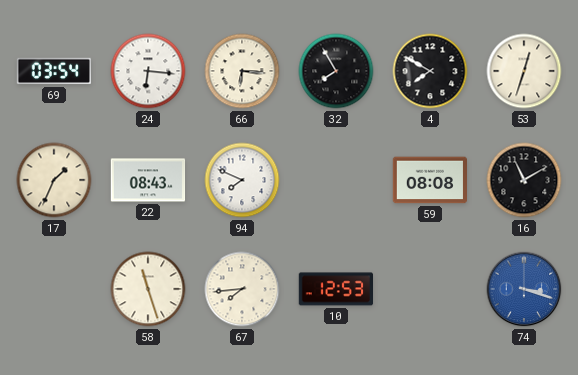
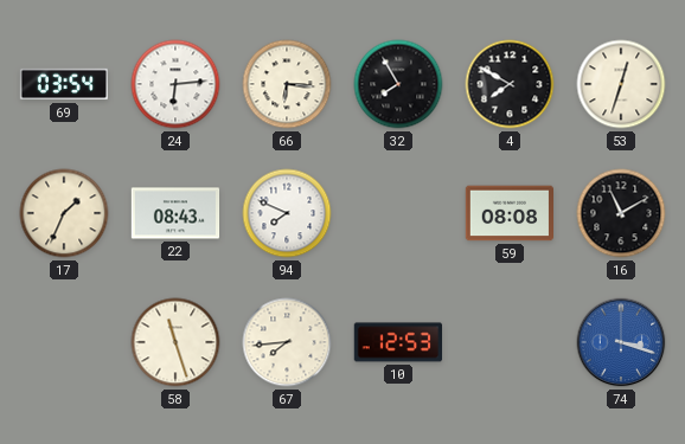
24: 6:16 -> 6:14 (175, 84)
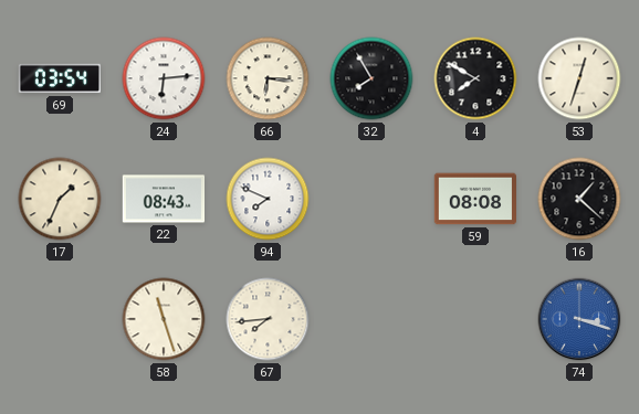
16: 11:10 -> 1:22 (579, 199)
10: 12:53 -> none (397, 342)
